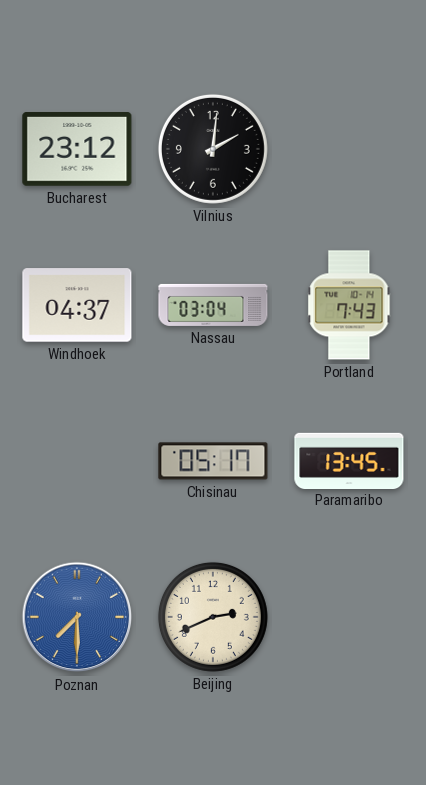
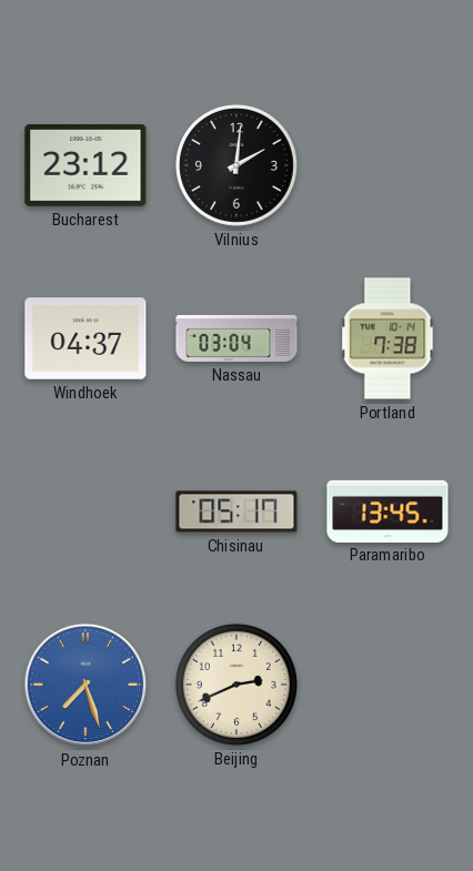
Portland: 7:43 -> 7:38 (388, 338)
Poznan: 7:30 -> 7:27 (85, 685)
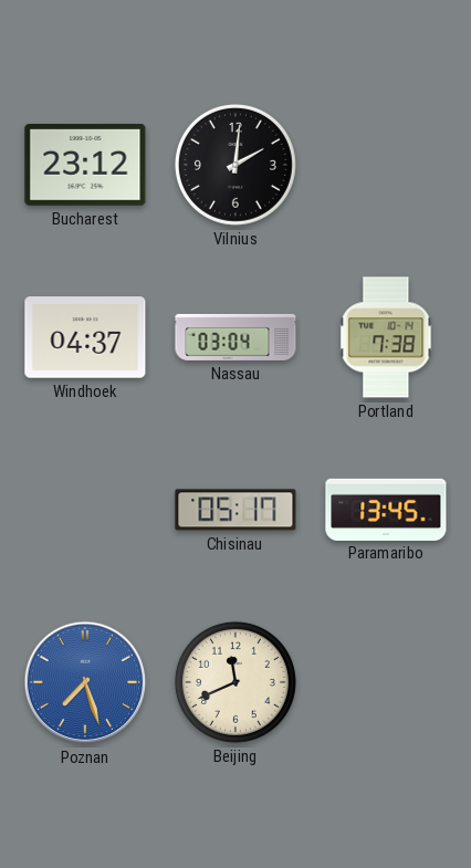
Beijing: 2:41 -> 11:41 (236, 682)
